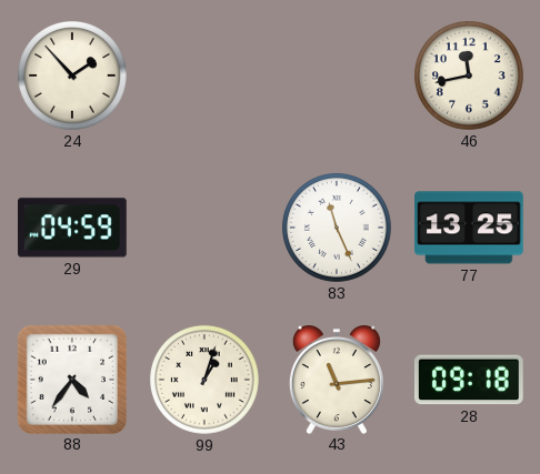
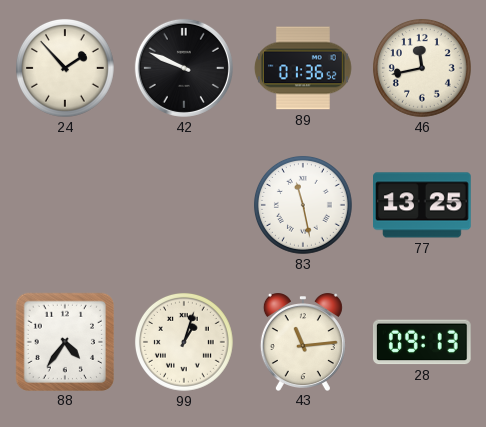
42: none -> 9:49 (184, 68)
89: none -> 01:36 (304, 68)
29: 04:59 -> none (73, 228)
83: 11:26 -> 11:28 (303, 205)
28: 09:18 -> 09:13 (422, 342)
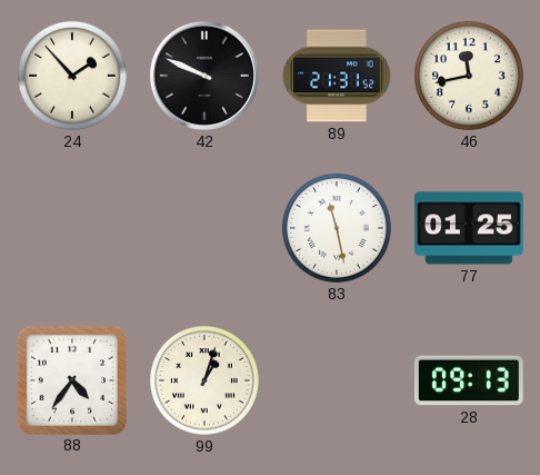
89: 01:36 -> 21:31 (338, 76)
77: 13:25 -> 01:25 (470, 228)
43: 11:14 -> none (303, 342)
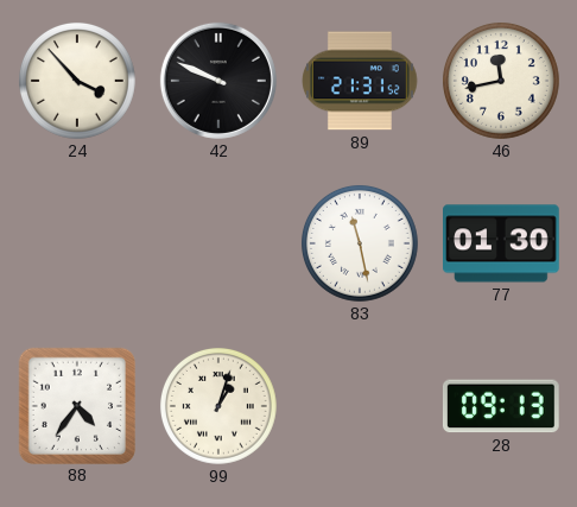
24: 1:53 -> 3:53 (77, 81)
77: 01:25 -> 01:30 (502, 243)
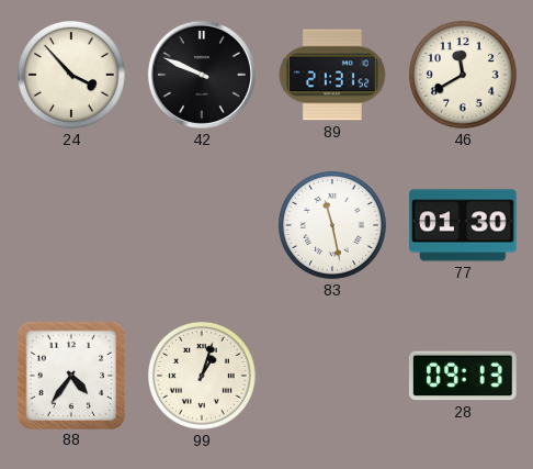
46: 11:43 -> 11:40 (463, 75)
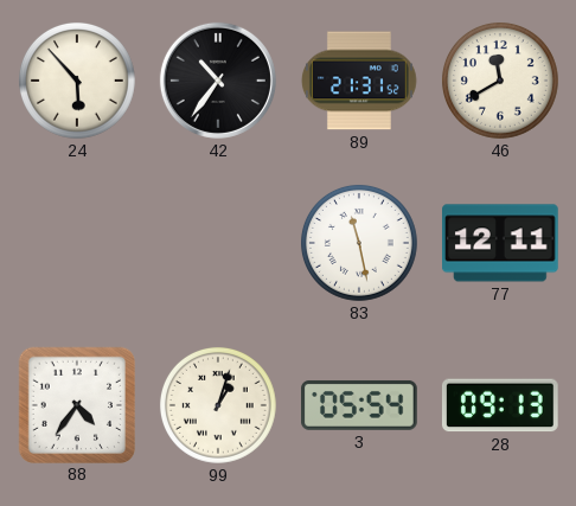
24: 3:53 -> 5:53 (77, 81)
42: 9:49 -> 10:36 (218, 81)
77: 01:30 -> 12:11 (501, 243)
3: none -> 05:54 (360, 405)
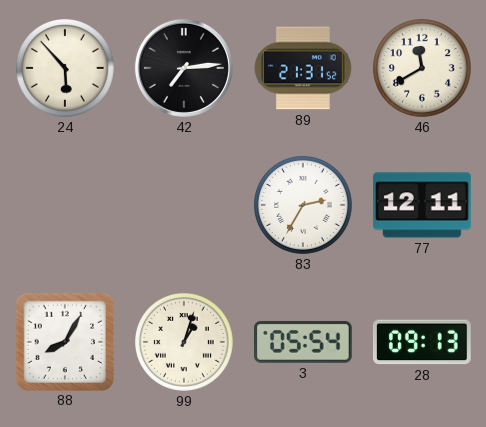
42: 10:36 -> 7:14 (184, 68)
83: 11:28 -> 2:35 (303, 205)
88: 4:36 -> 8:05 (64, 341)
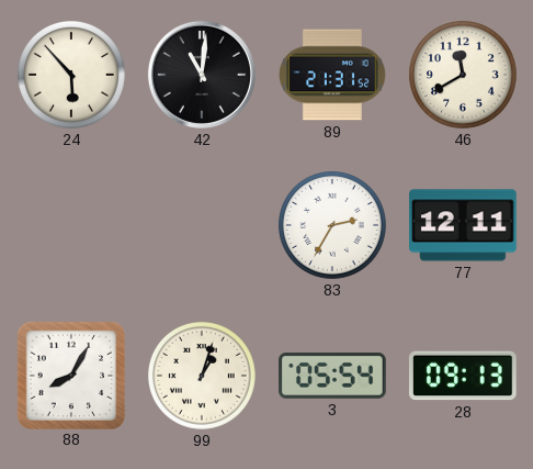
42: 7:14 -> 11:01 (202, 75)
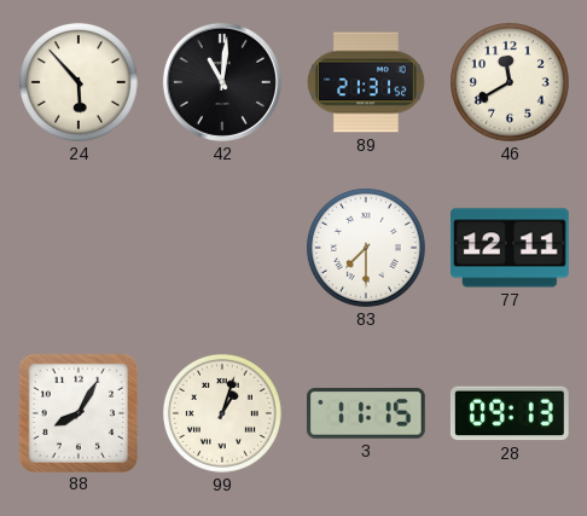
83: 2:35 -> 7:30 (366, 248)
3: 05:54 -> 11:15 (367, 413)
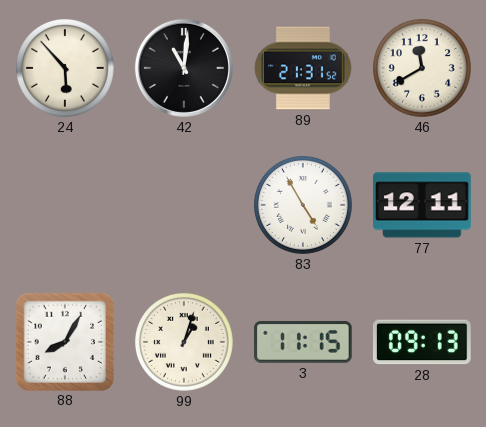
83: 7:30 -> 4:55 (303, 205)
